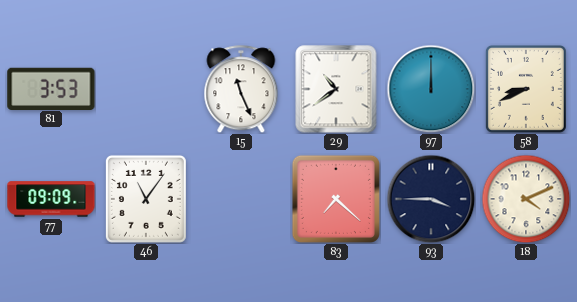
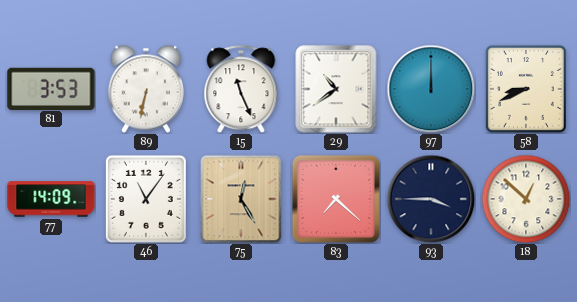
89: none -> 6:32 (146, 89)
77: 09:09 -> 14:09 (51, 199)
75: none -> 12:25 (241, 199)
18: 4:11 -> 12:52 (526, 199)
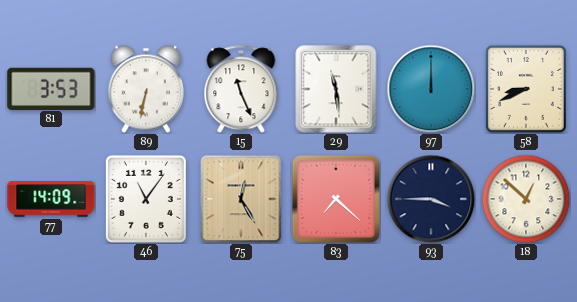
29: 10:39 -> 11:29 (336, 89)
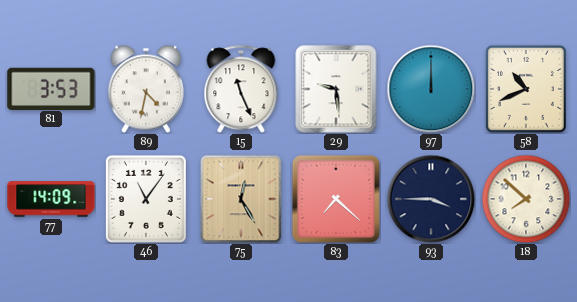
89: 6:32 -> 4:32 (146, 89)
29: 11:29 -> 9:29 (336, 89)
58: 8:41 -> 10:41 (526, 89)
18: 12:52 -> 7:52 (526, 199)
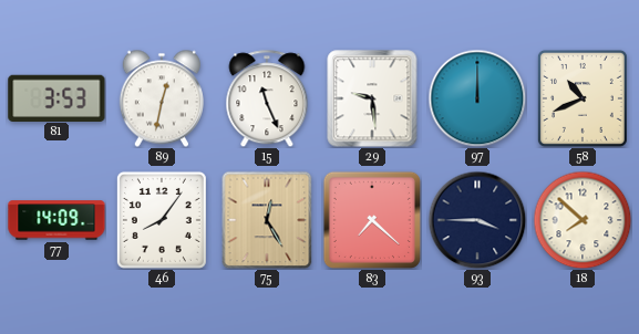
89: 4:32 -> 12:32 (162, 98)
46: 11:06 -> 8:06 (162, 220)
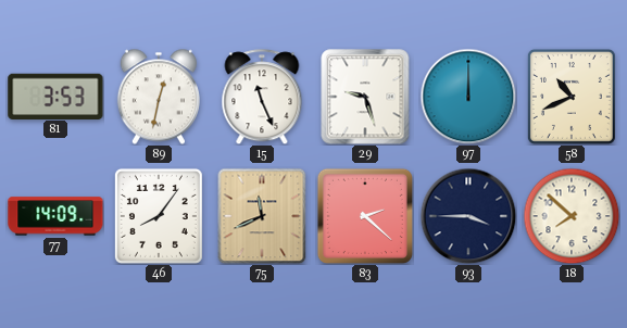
29: 9:29 -> 9:27 (365, 97)
75: 12:25 -> 11:41 (262, 216)
83: 7:22 -> 2:22 (365, 216)
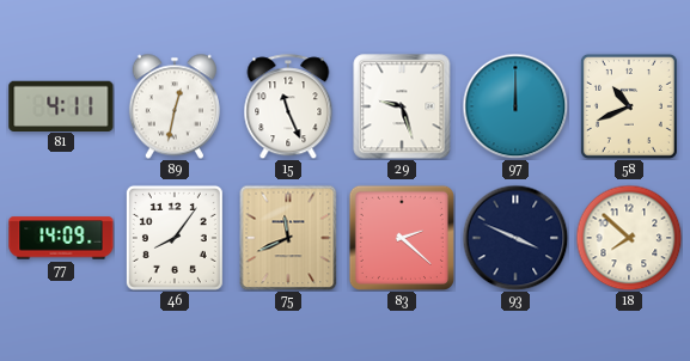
81: 3:53 -> 4:11 (61, 105)
93: 3:45 -> 3:49 (515, 238)
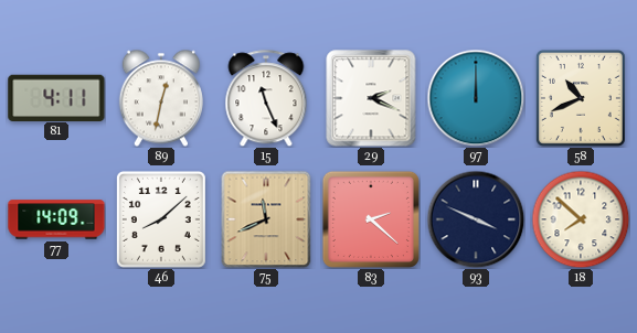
29: 9:27 -> 2:19 (371, 98)
46: 8:06 -> 8:08 (161, 219)
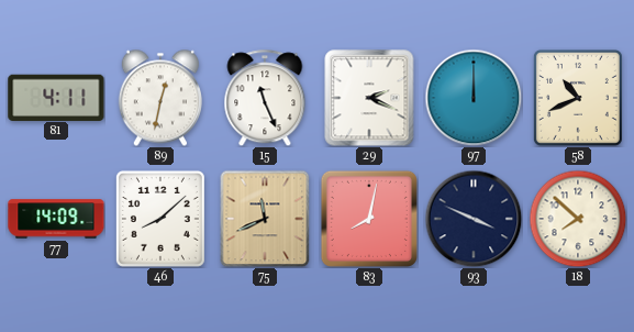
83: 2:22 -> 8:02 (369, 219)
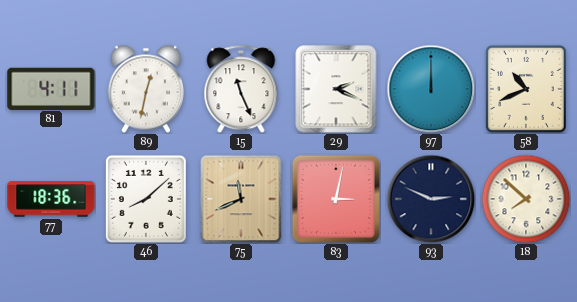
77: 14:09 -> 18:36 (51, 199)
83: 8:02 -> 3:02 (336, 199)
93: 3:49 -> 2:49 (431, 199)
